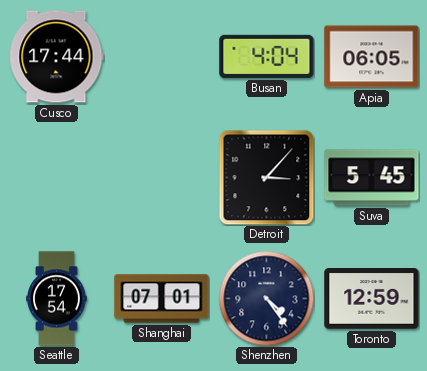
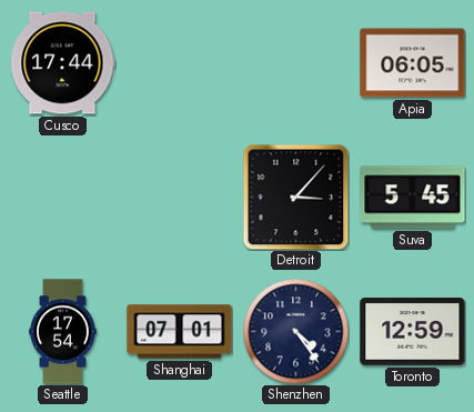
Busan: 4:04 -> none (267, 56)
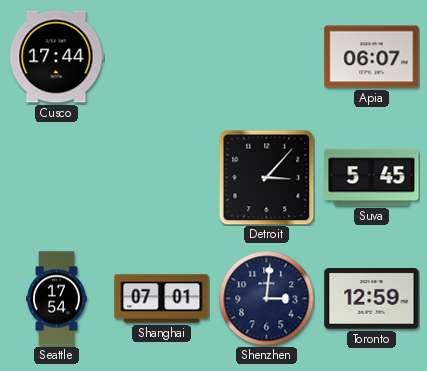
Apia: 06:05 -> 06:07 (372, 57)
Shenzhen: 4:24 -> 3:01 (266, 298)
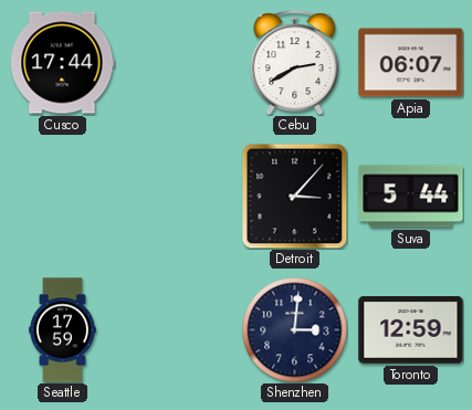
Cebu: none -> 2:40 (295, 63)
Suva: 5:45 -> 5:44 (411, 197)
Seattle: 17:54 -> 17:59 (63, 330)
Shanghai: 07:01 -> none (162, 299)
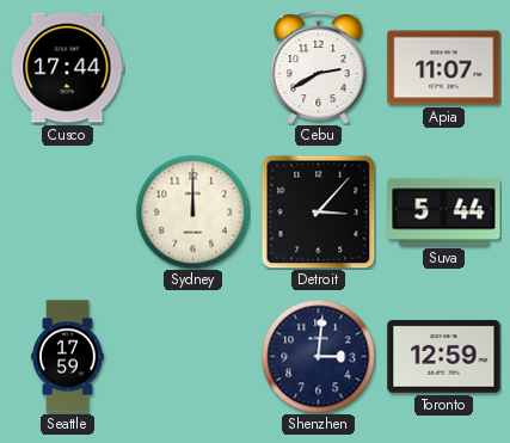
Apia: 06:07 -> 11:07 (444, 68)
Sydney: none -> 12:00 (192, 211)
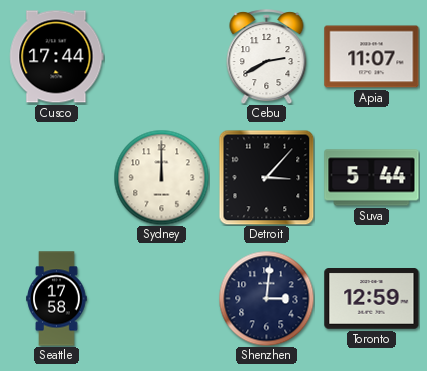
Seattle: 17:59 -> 17:58 (57, 299)
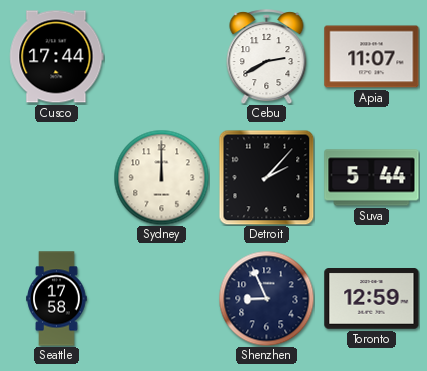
Detroit: 3:07 -> 2:07 (266, 177)
Shenzhen: 3:01 -> 8:56 (266, 298)
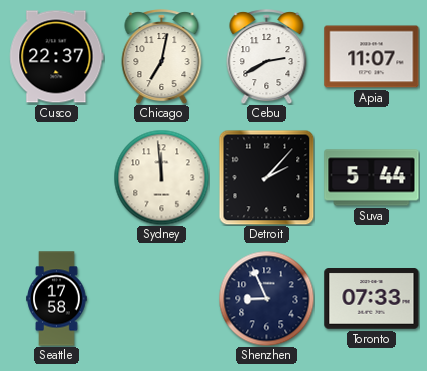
Cusco: 17:44 -> 22:37 (57, 57)
Chicago: none -> 7:02 (162, 57)
Sydney: 12:00 -> 11:59 (161, 177)
Toronto: 12:59 -> 07:33 (372, 299)
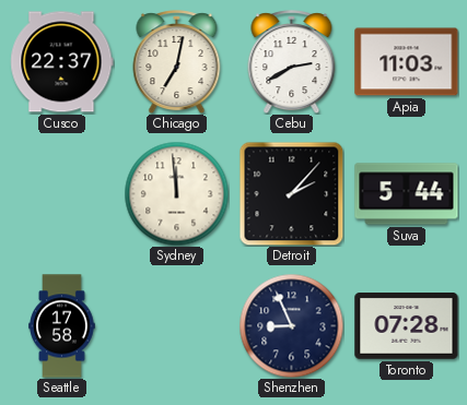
Apia: 11:07 -> 11:03 (407, 62)
Toronto: 07:33 -> 07:28 (407, 326)
